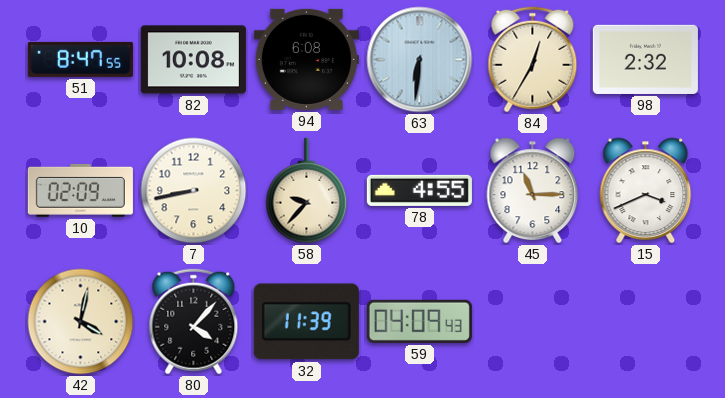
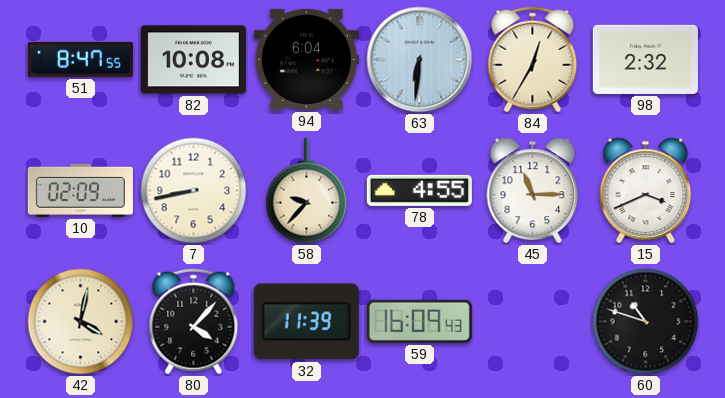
94: 6:08 -> 6:04 (306, 59)
59: 04:09 -> 16:09 (419, 321)
60: none -> 10:48 (646, 322)
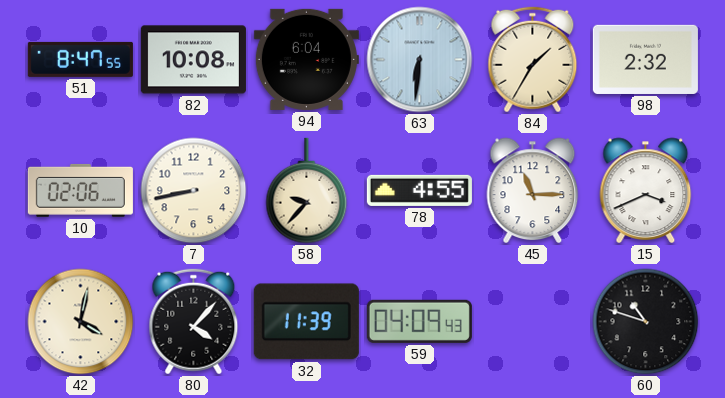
84: 12:35 -> 1:35 (533, 60)
10: 02:09 -> 02:06 (80, 190)
59: 16:09 -> 04:09 (419, 321)
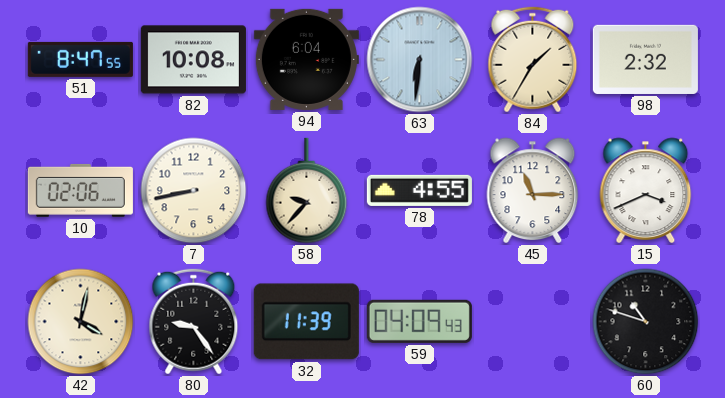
80: 4:07 -> 9:24 (194, 322)
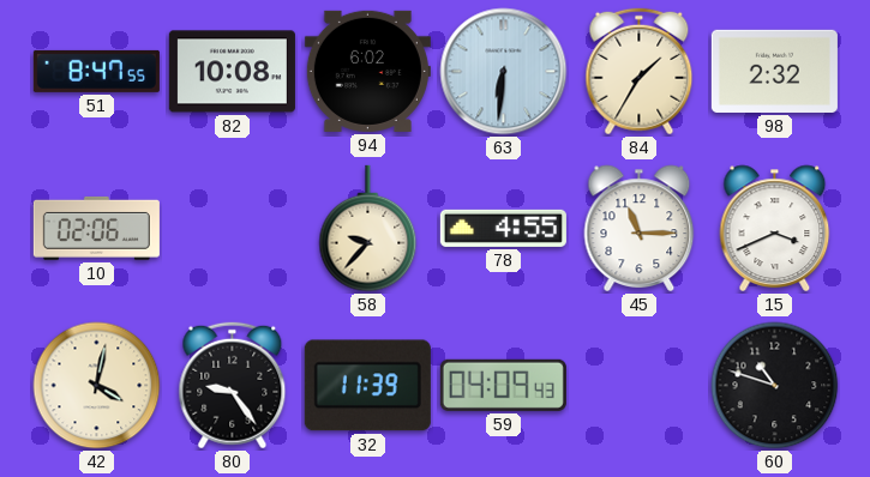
94: 6:04 -> 6:02 (367, 71)
7: 8:43 -> none (194, 191)
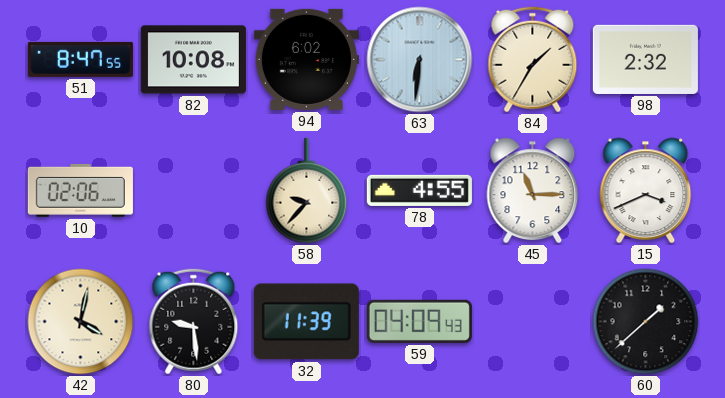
80: 9:24 -> 9:29 (194, 322)
60: 10:48 -> 1:38 (646, 322)
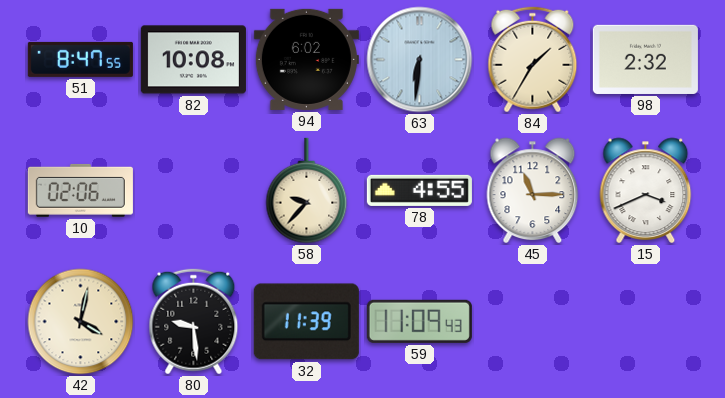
59: 04:09 -> 11:09 (419, 321)
60: 1:38 -> none (646, 322)
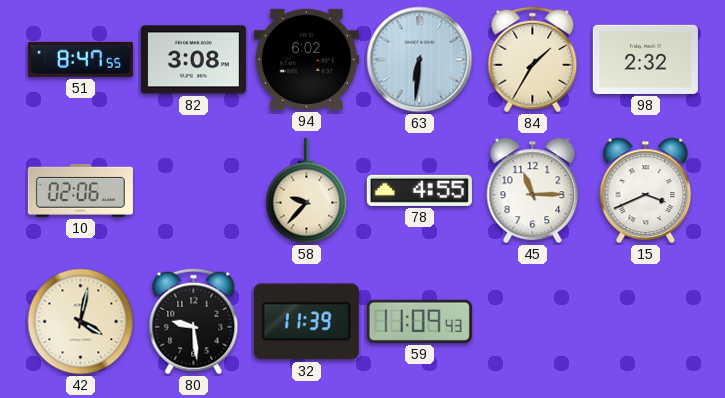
82: 10:08 -> 3:08 (193, 60)
